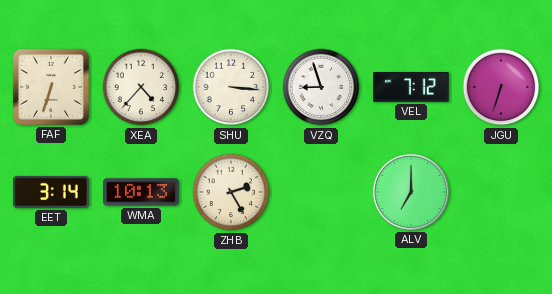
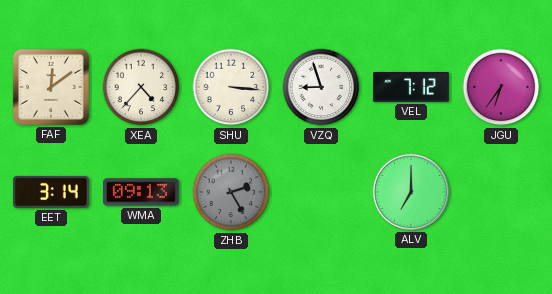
FAF: 6:33 -> 12:09 (51, 87)
JGU: 6:33 -> 6:36 (501, 87)
WMA: 10:13 -> 09:13 (141, 192)
ZHB dial: cream -> grey (231, 192)
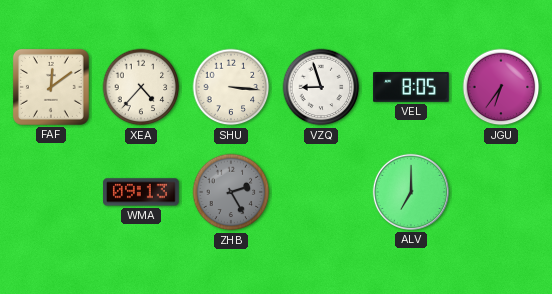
VEL: 7:12 -> 8:05 (411, 88)
EET: 3:14 -> none (51, 192)
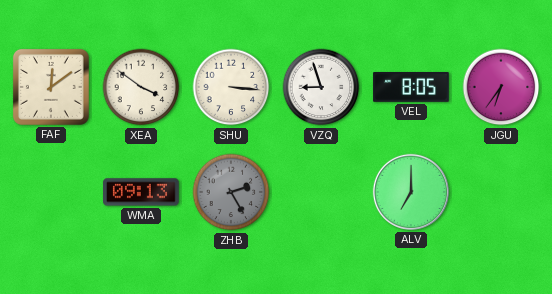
XEA: 4:37 -> 3:51 (141, 87)
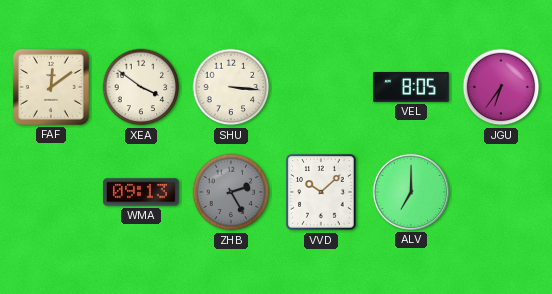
VZQ: 8:57 -> none (321, 87)
VVD: none -> 10:08 (321, 192)
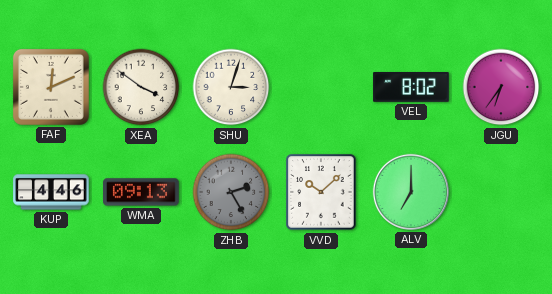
FAF: 12:09 -> 12:11 (51, 87)
SHU: 3:16 -> 3:03 (231, 87)
VEL: 8:05 -> 8:02 (411, 88)
KUP: none -> 4:46 (51, 192)
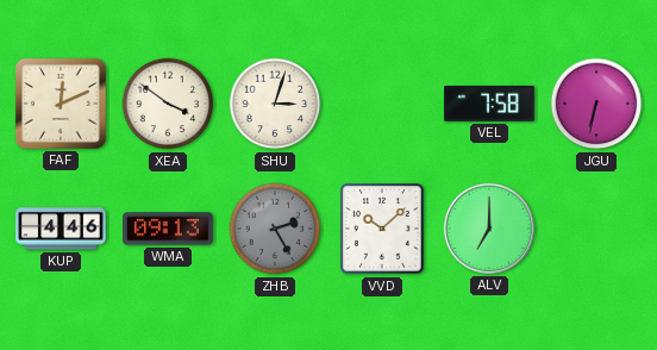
VEL: 8:02 -> 7:58 (489, 105)
JGU: 6:36 -> 6:32 (596, 104)
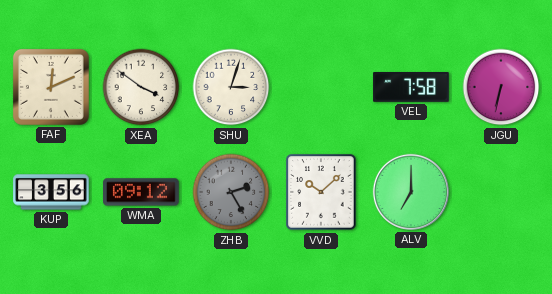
KUP: 4:46 -> 3:56 (51, 192)
WMA: 09:13 -> 09:12 (141, 192)
